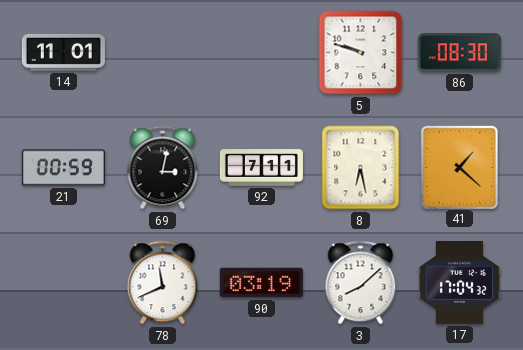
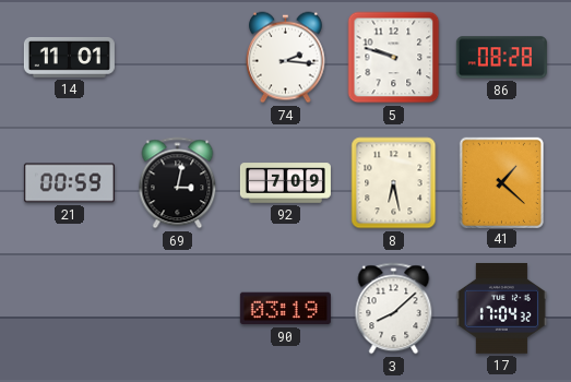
74: none -> 2:16 (286, 58)
86: 08:30 -> 08:28 (501, 58)
92: 7:11 -> 7:09 (285, 183)
78: 11:41 -> none (163, 283)
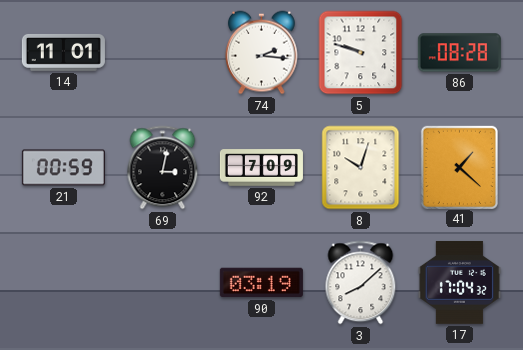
8: 6:28 -> 10:03 (361, 168)
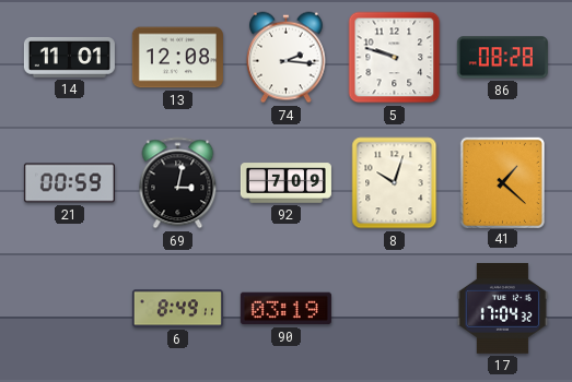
13: none -> 12:08 (177, 58)
6: none -> 8:49 (177, 309)
3: 8:08 -> none (361, 283)
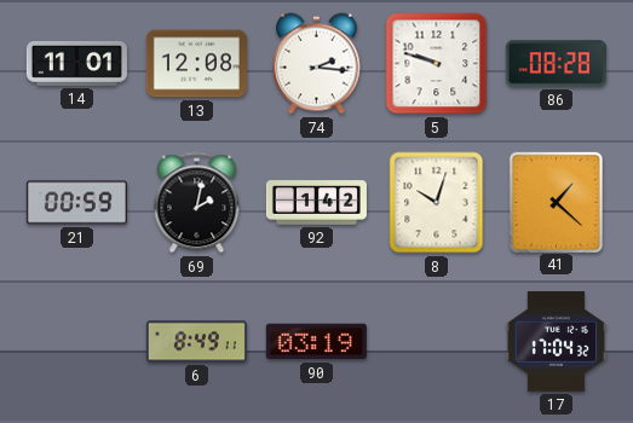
69: 3:02 -> 2:02 (197, 203)
92: 7:09 -> 1:42 (316, 203)
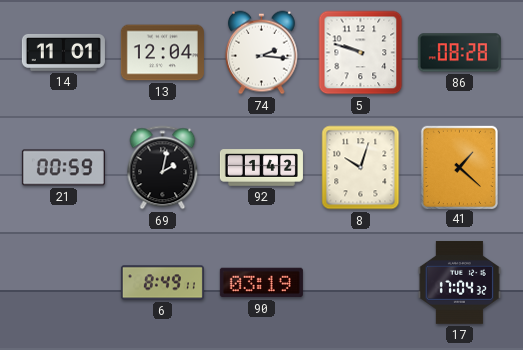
13: 12:08 -> 12:04 (162, 53)
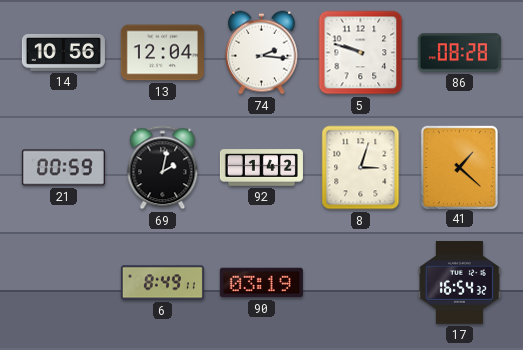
14: 11:01 -> 10:56 (63, 52)
8: 10:03 -> 3:03 (361, 168)
17: 17:04 -> 16:54 (459, 282)
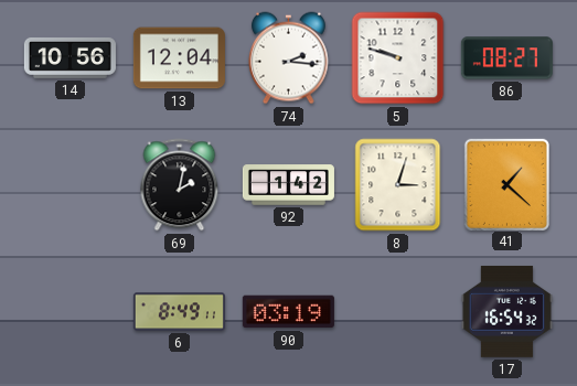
86: 08:28 -> 08:27 (506, 58)
21: 00:59 -> none (63, 168)
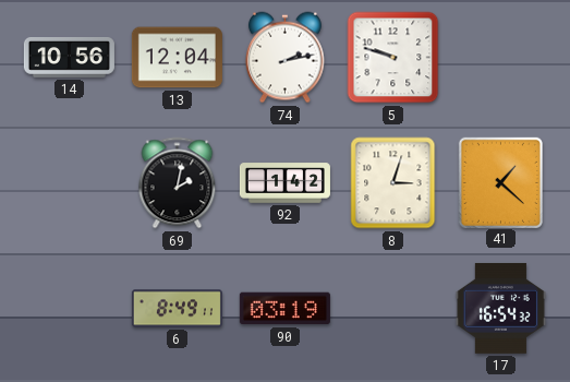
74: 2:16 -> 2:13 (286, 58)
86: 08:27 -> none (506, 58)
